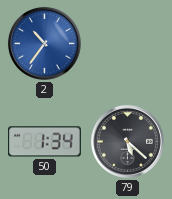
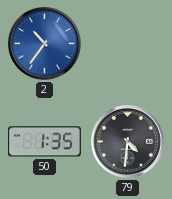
50: 1:34 -> 1:35 (45, 142)
79: 5:22 -> 4:31 (127, 141)
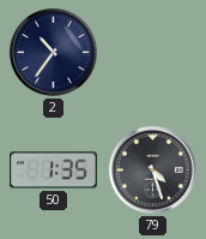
2 dial: blue -> navy (53, 52)
79: 4:31 -> 4:27 (152, 169)
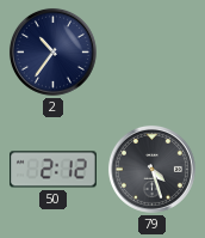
50: 1:35 -> 2:12 (54, 170)
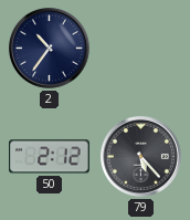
79: 4:27 -> 5:23 (140, 156)
